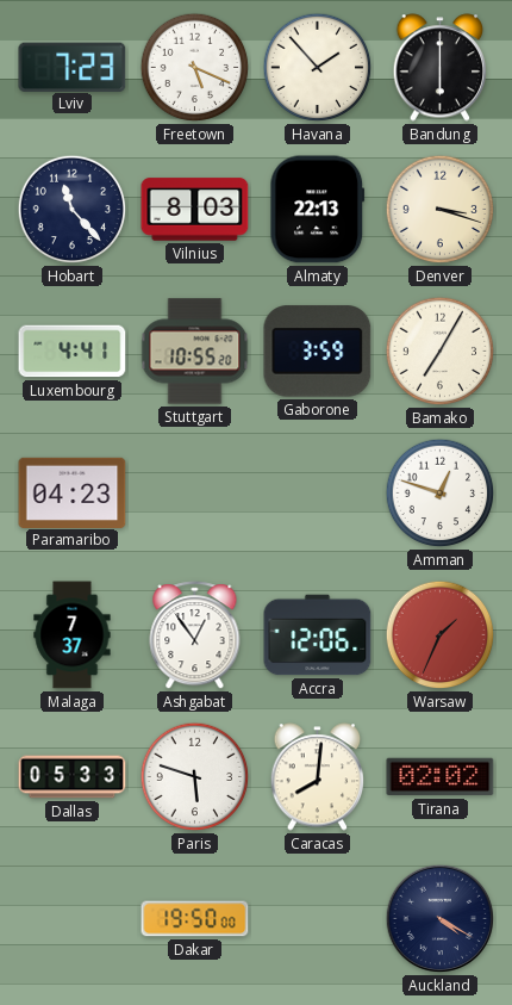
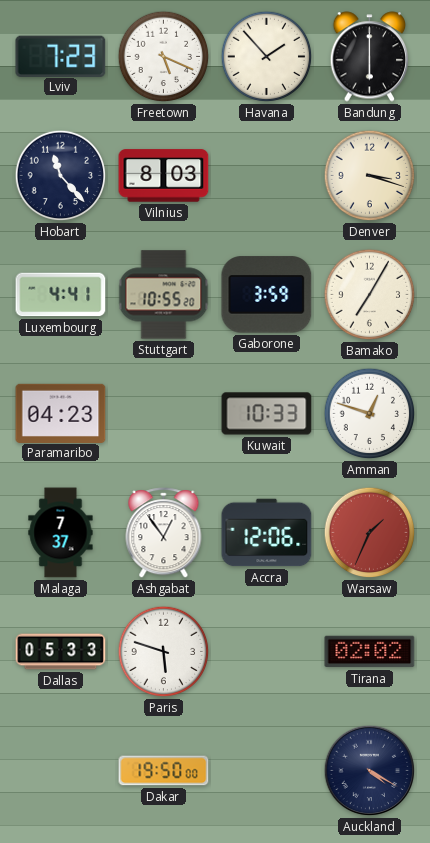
Almaty: 22:13 -> none (318, 210)
Kuwait: none -> 10:33 (267, 414)
Caracas: 8:01 -> none (318, 777)
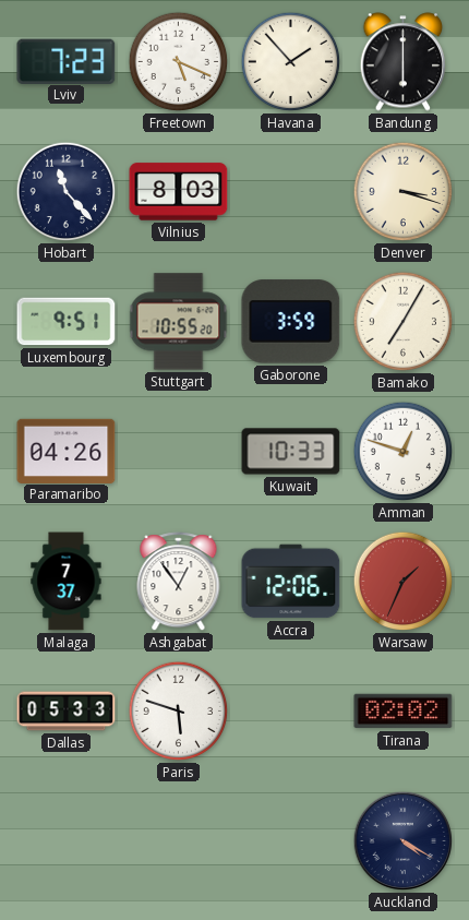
Luxembourg: 4:41 -> 9:51 (67, 322)
Paramaribo: 04:23 -> 04:26 (67, 451)
Dakar: 19:50 -> none (164, 771)
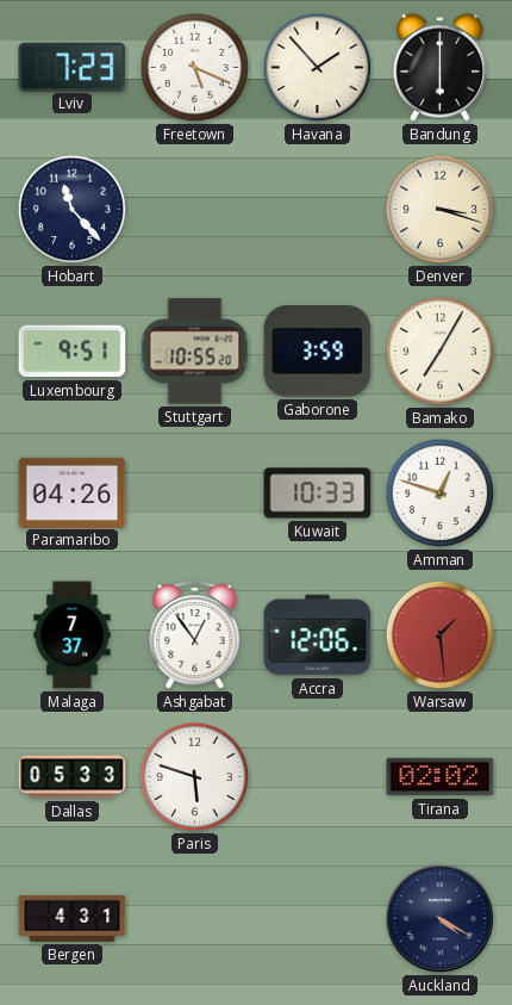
Vilnius: 8:03 -> none (179, 192)
Warsaw: 1:34 -> 1:29 (441, 635)
Bergen: none -> 4:31 (73, 919)
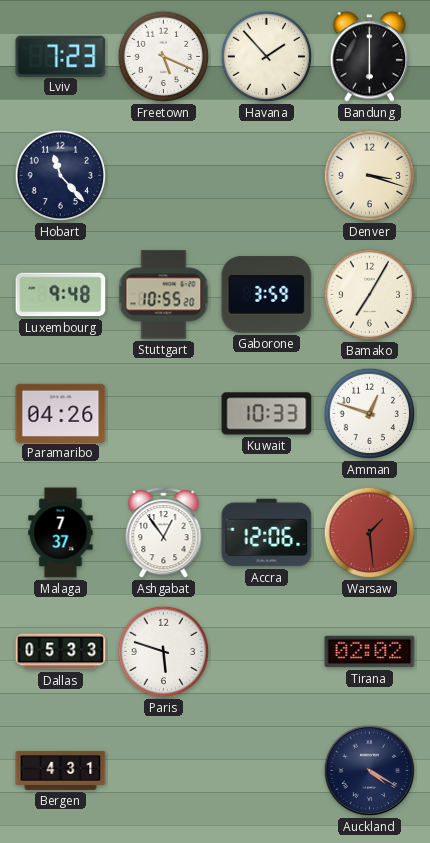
Luxembourg: 9:51 -> 9:48 (61, 295)
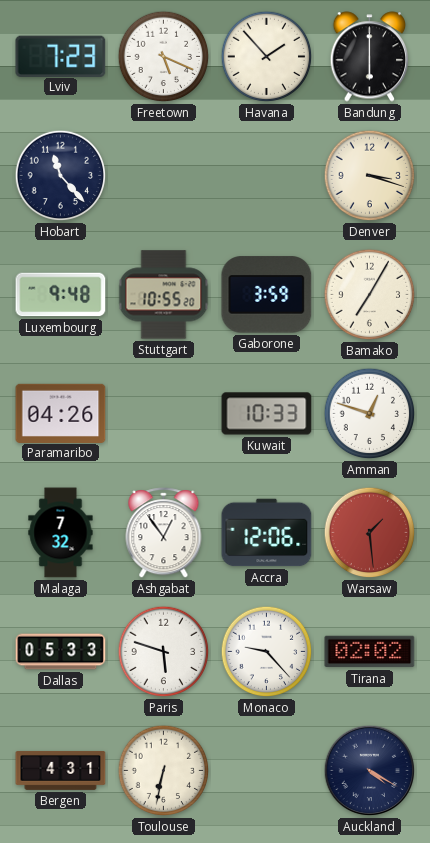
Malaga: 7:37 -> 7:32 (61, 533)
Monaco: none -> 9:23 (267, 652)
Toulouse: none -> 6:32 (164, 771)
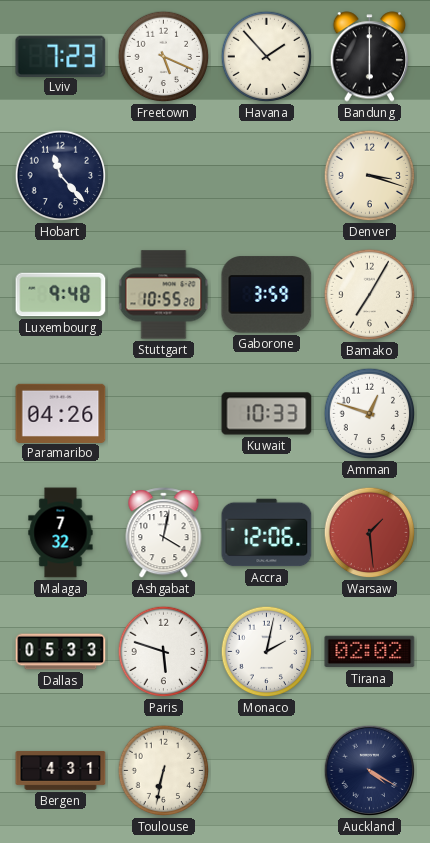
Ashgabat: 12:54 -> 4:02 (164, 533)
Monaco: 9:23 -> 2:02 (267, 652)
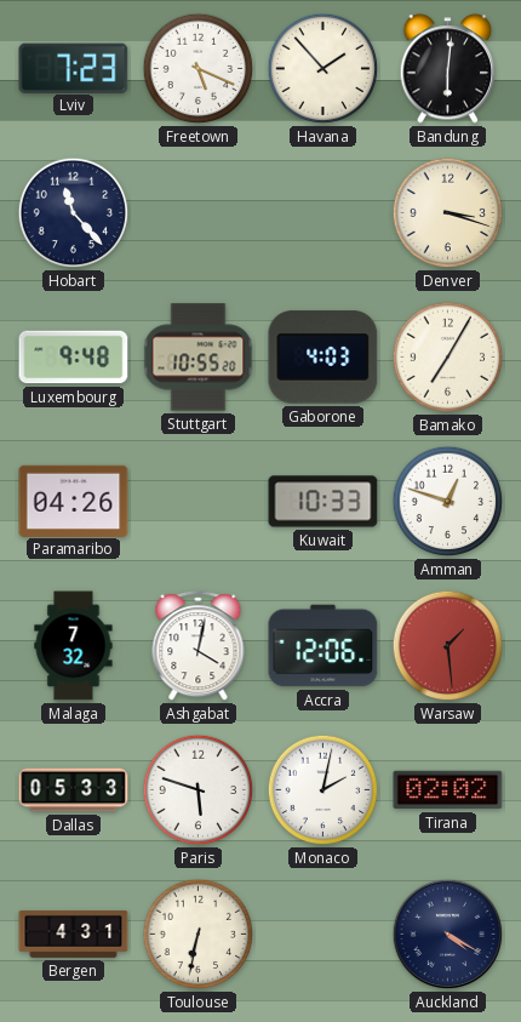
Bandung: 6:00 -> 6:01 (448, 69)
Gaborone: 3:59 -> 4:03 (324, 358)
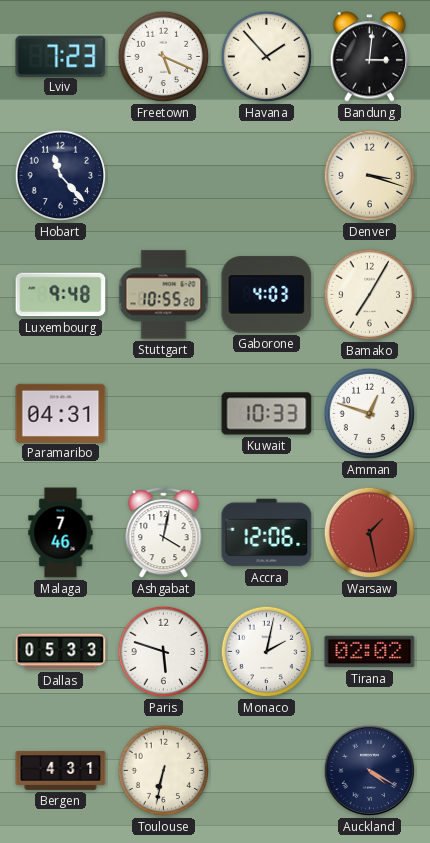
Bandung: 6:01 -> 3:01 (370, 57)
Paramaribo: 04:26 -> 04:31 (61, 413)
Malaga: 7:32 -> 7:46 (61, 533)
Warsaw: 1:29 -> 1:28 (370, 533)
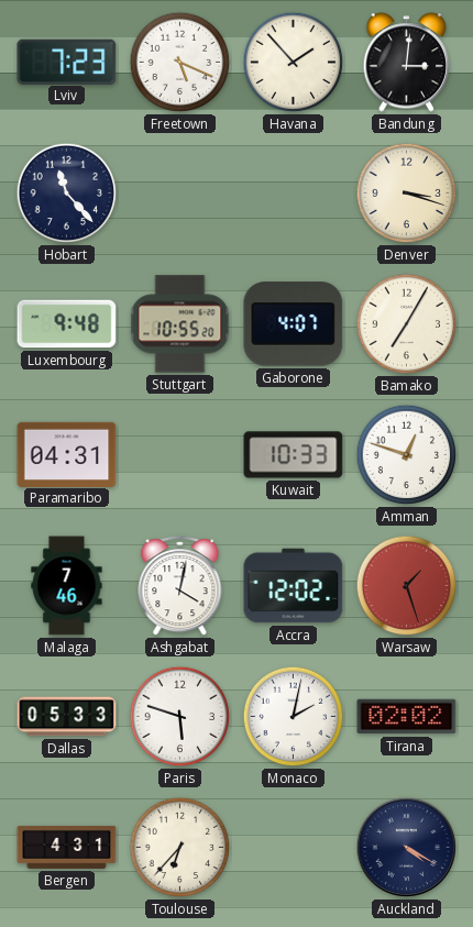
Gaborone: 4:03 -> 4:07 (294, 324)
Accra: 12:06 -> 12:02 (294, 586)
Warsaw: 1:28 -> 1:27 (407, 586)
Toulouse: 6:32 -> 6:37 (180, 848)
